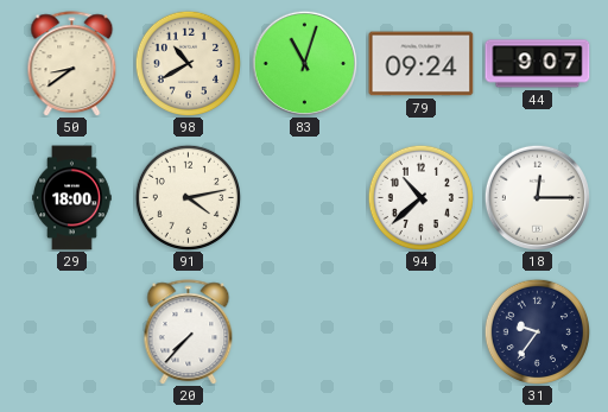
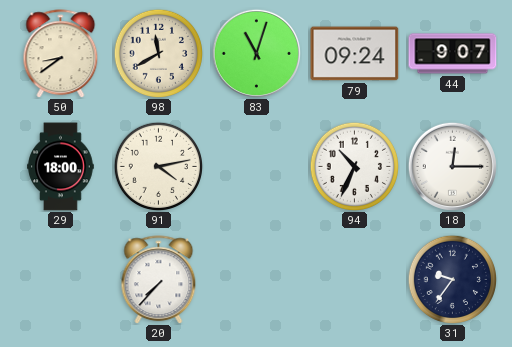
98: 10:40 -> 11:40 (158, 53)
94: 10:38 -> 10:34 (354, 166)
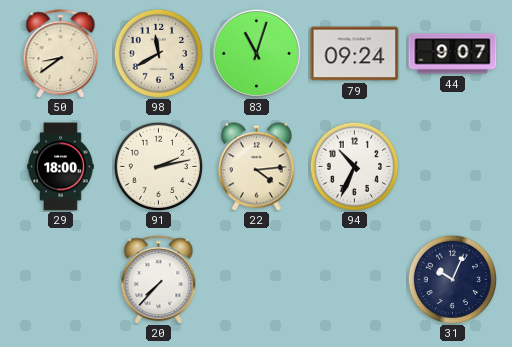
91: 4:13 -> 2:13 (158, 166)
22: none -> 4:14 (256, 167)
18: 12:15 -> none (452, 166)
31: 9:36 -> 10:04 (452, 279)
